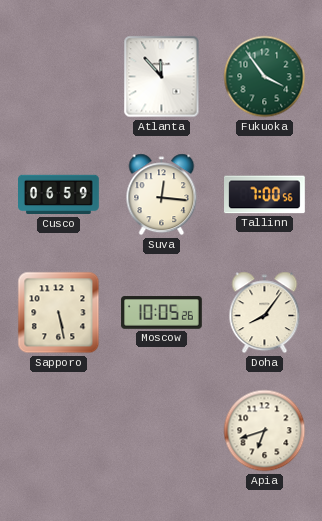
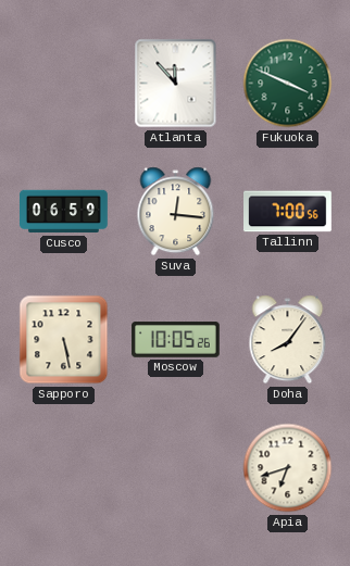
Fukuoka: 3:54 -> 3:49 (288, 84)
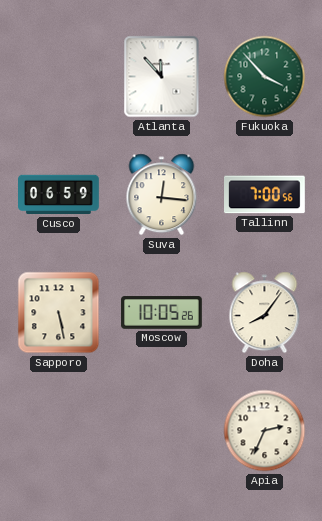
Fukuoka: 3:49 -> 3:53 (265, 77)
Apia: 6:42 -> 2:34 (265, 431)
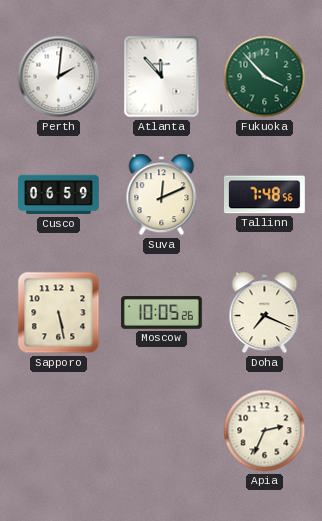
Perth: none -> 2:01 (59, 77)
Suva: 12:16 -> 12:11 (162, 195)
Tallinn: 7:00 -> 7:48 (265, 195)
Doha: 8:06 -> 7:19 (265, 313)
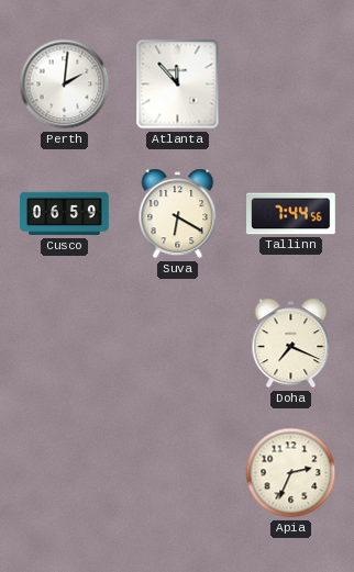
Fukuoka: 3:53 -> none (265, 77)
Suva: 12:11 -> 6:20 (178, 214)
Tallinn: 7:48 -> 7:44 (291, 214)
Sapporo: 5:28 -> none (59, 313)
Moscow: 10:05 -> none (162, 313)
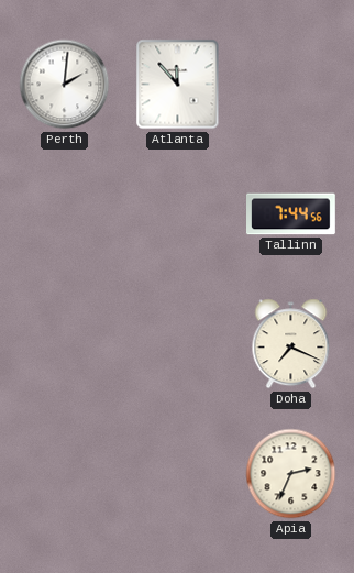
Cusco: 06:59 -> none (65, 214)
Suva: 6:20 -> none (178, 214)
